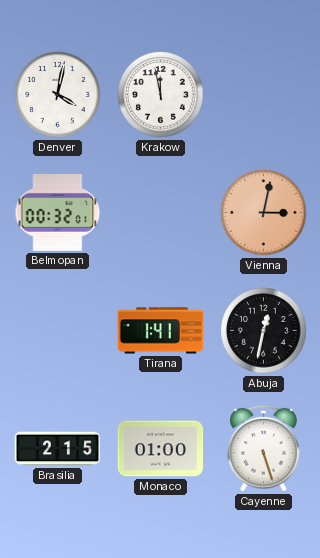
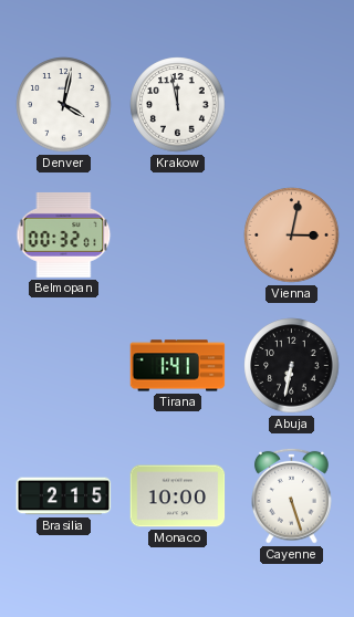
Abuja: 12:32 -> 6:32 (292, 366)
Monaco: 01:00 -> 10:00 (178, 496)
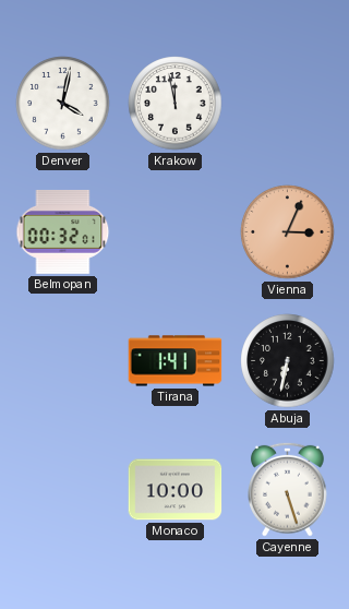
Vienna: 3:02 -> 3:04 (288, 232)
Brasilia: 2:15 -> none (64, 496)
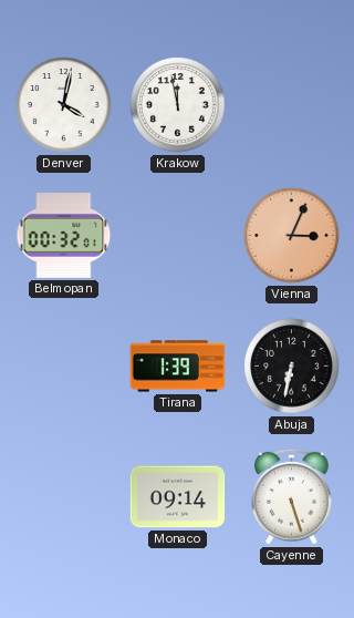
Tirana: 1:41 -> 1:39 (178, 367)
Monaco: 10:00 -> 09:14 (178, 497)
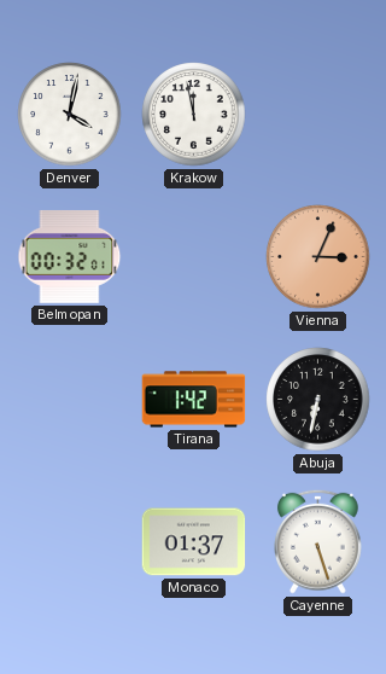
Tirana: 1:39 -> 1:42 (194, 400)
Monaco: 09:14 -> 01:37 (194, 542)
